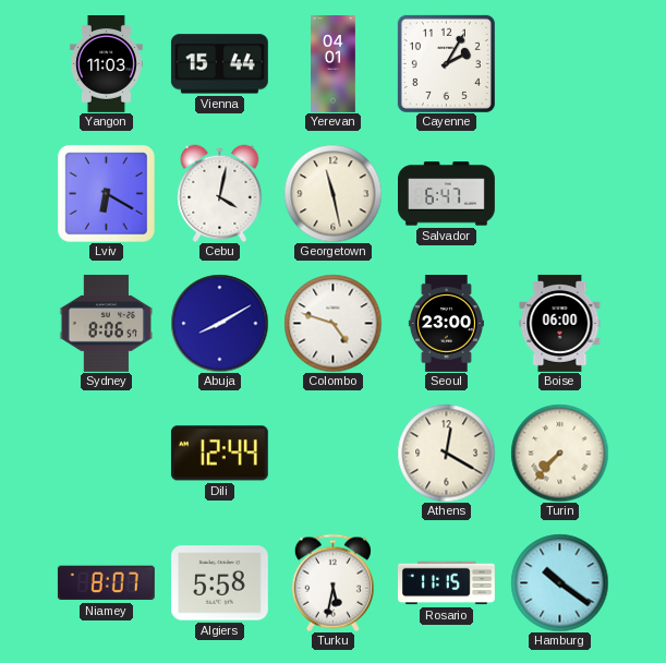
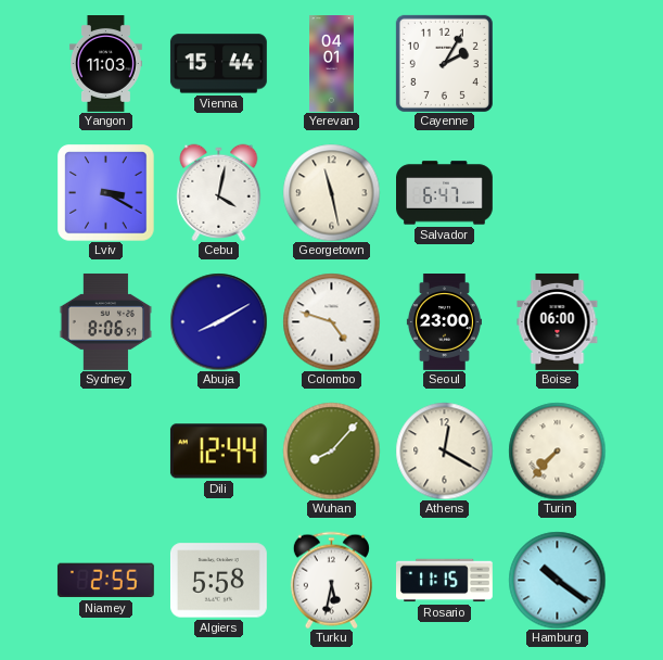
Lviv: 6:20 -> 3:20 (105, 192)
Wuhan: none -> 8:07 (331, 450)
Niamey: 8:07 -> 2:55 (105, 581)
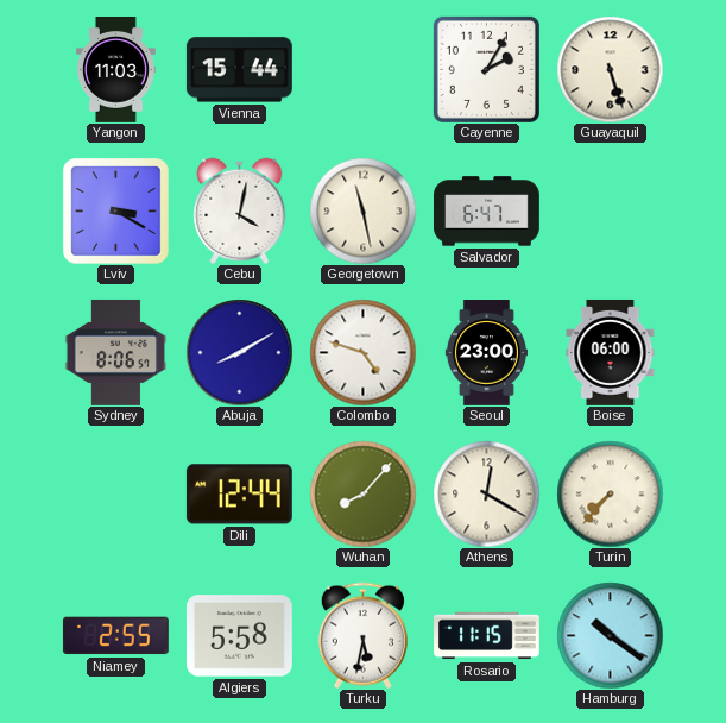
Yerevan: 04:01 -> none (332, 64)
Guayaquil: none -> 5:27 (610, 69)
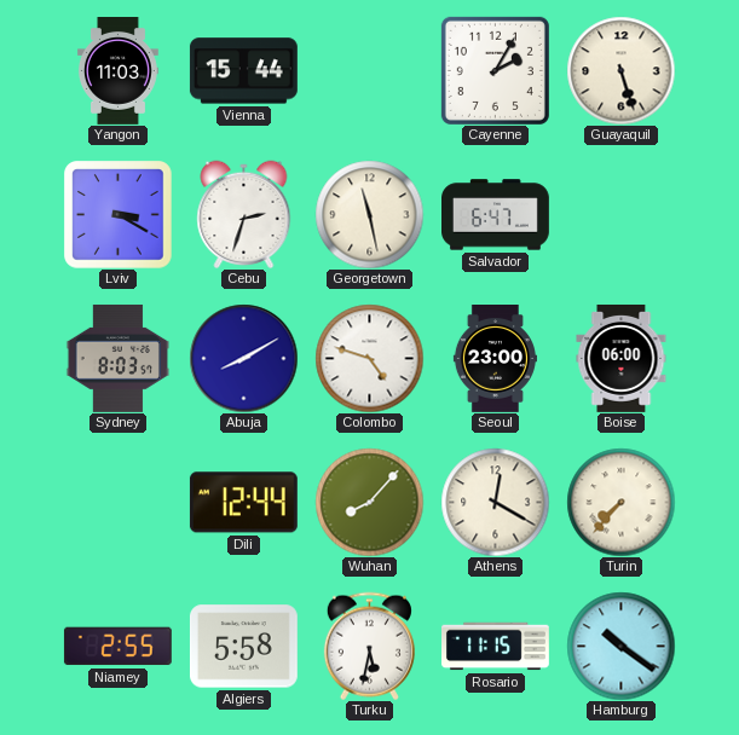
Cebu: 4:02 -> 2:33 (244, 214)
Sydney: 8:06 -> 8:03 (117, 358)
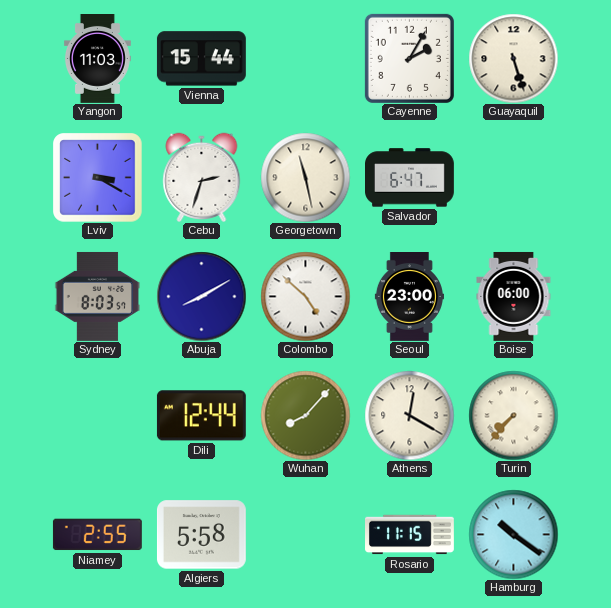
Colombo: 4:48 -> 4:52 (305, 296)
Turku: 5:32 -> none (369, 646)
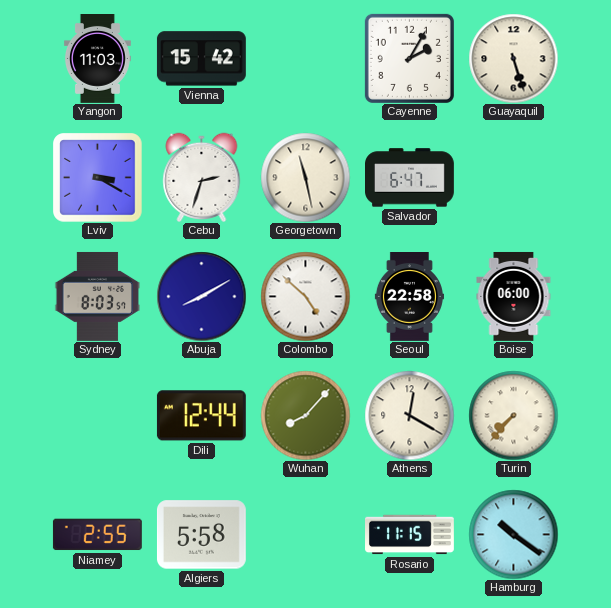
Vienna: 15:44 -> 15:42 (201, 59)
Seoul: 23:00 -> 22:58 (409, 297)
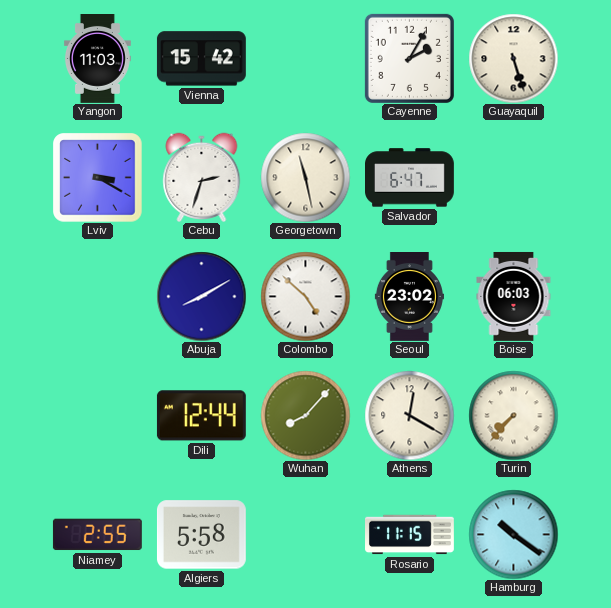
Sydney: 8:03 -> none (97, 296)
Seoul: 22:58 -> 23:02 (409, 297)
Boise: 06:00 -> 06:03 (514, 296)
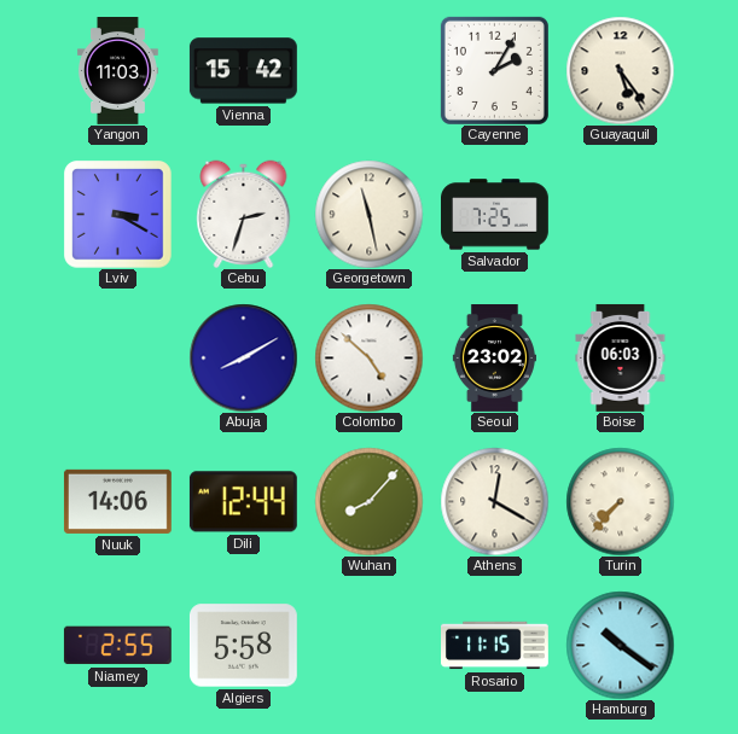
Guayaquil: 5:27 -> 5:24 (620, 70)
Salvador: 6:47 -> 7:25 (495, 215)
Nuuk: none -> 14:06 (117, 501)
